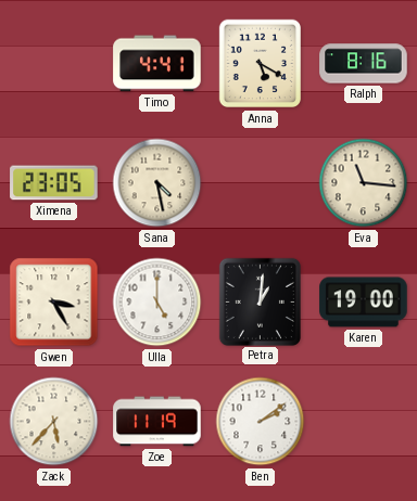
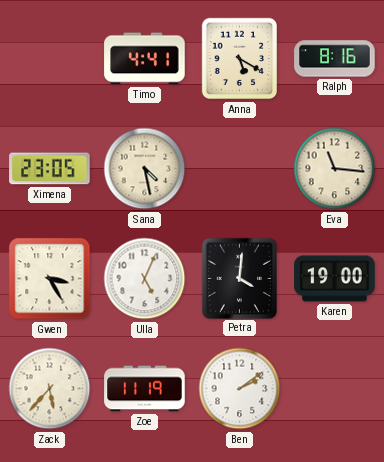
Ulla: 5:00 -> 5:04 (145, 279)
Petra: 1:01 -> 4:01 (239, 278)
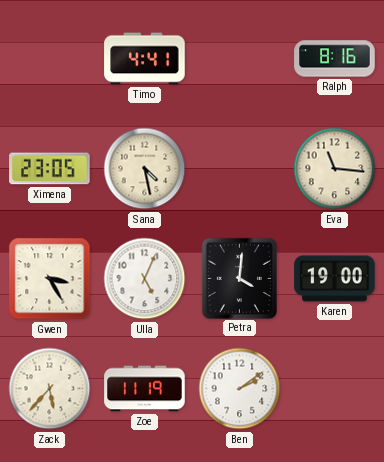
Anna: 5:20 -> none (239, 59)
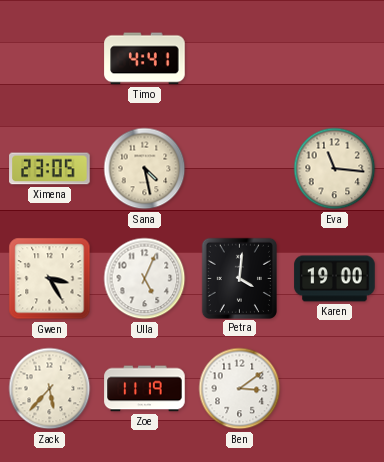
Ralph: 8:16 -> none (335, 59)
Ben: 2:09 -> 3:09 (240, 389)
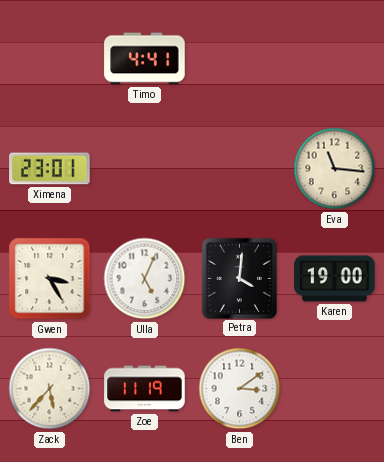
Ximena: 23:05 -> 23:01 (50, 169)
Sana: 4:28 -> none (145, 169)
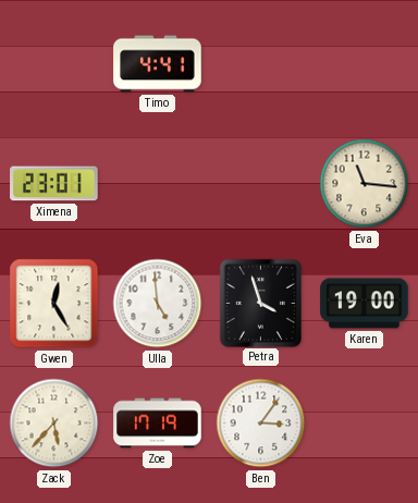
Gwen: 3:25 -> 12:25 (54, 304)
Ulla: 5:04 -> 4:59 (158, 304)
Petra: 4:01 -> 3:57 (260, 303)
Zoe: 11:19 -> 17:19 (158, 424)
Ben: 3:09 -> 3:06 (261, 424)
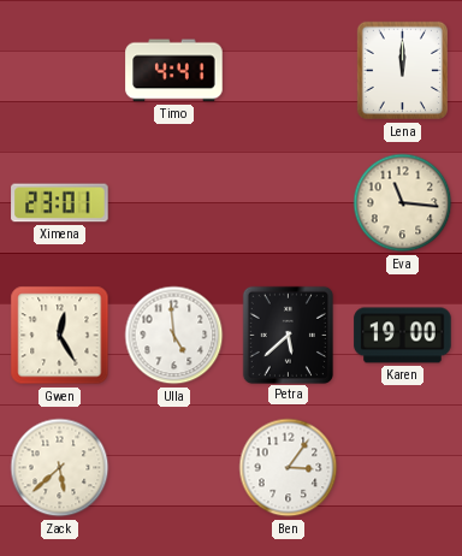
Lena: none -> 12:00 (402, 71)
Petra: 3:57 -> 5:38 (288, 335)
Zack: 5:37 -> 5:38 (60, 468)
Zoe: 17:19 -> none (158, 424)
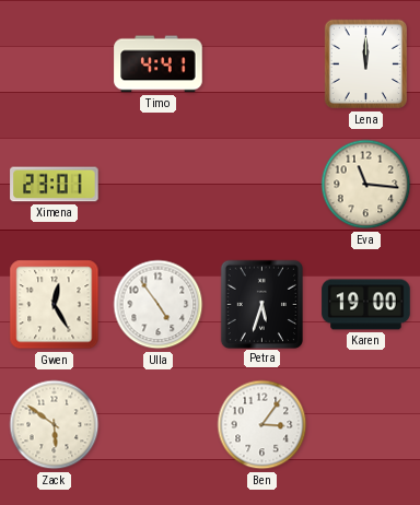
Ulla: 4:59 -> 4:54 (159, 305)
Petra: 5:38 -> 5:33 (261, 304)
Zack: 5:38 -> 5:51 (55, 425)
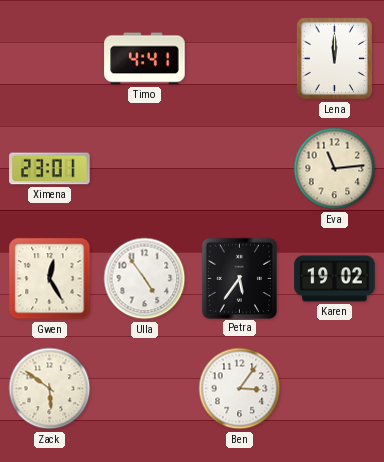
Eva: 11:16 -> 11:14 (335, 169)
Petra: 5:33 -> 5:36 (239, 278)
Karen: 19:00 -> 19:02 (335, 279)
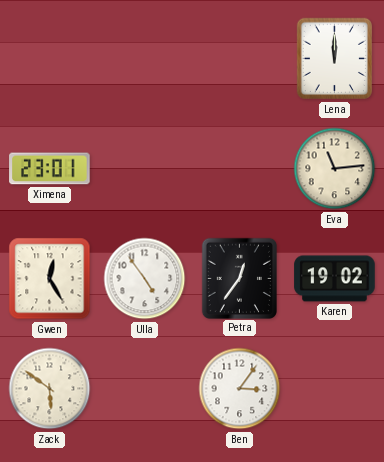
Timo: 4:41 -> none (145, 59)
Petra: 5:36 -> 12:36 (239, 278)
